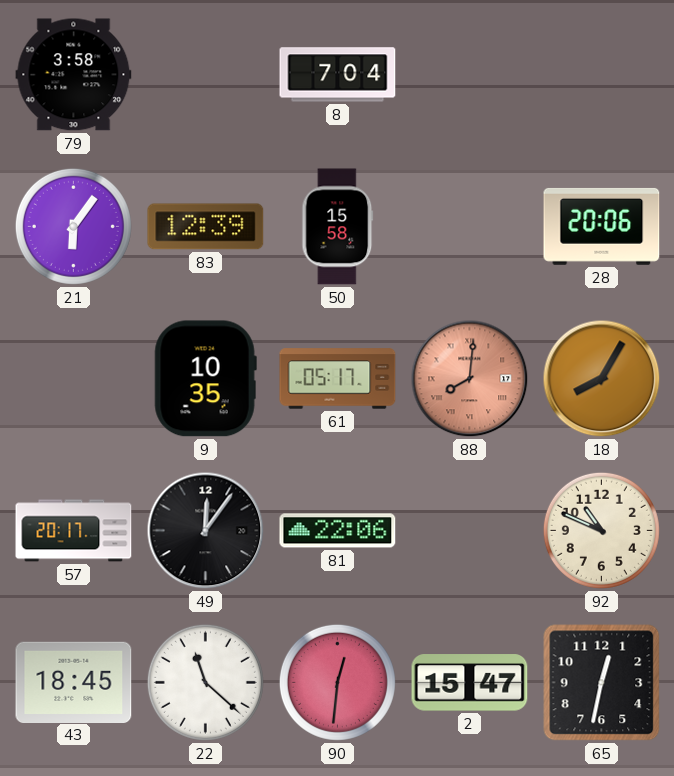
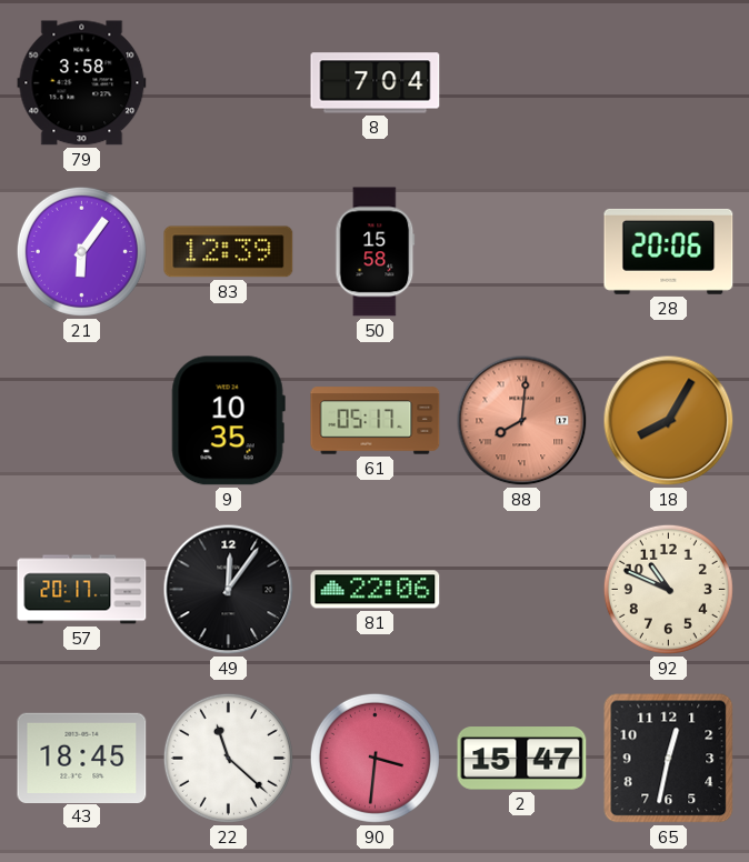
90: 12:31 -> 3:31 (374, 758)
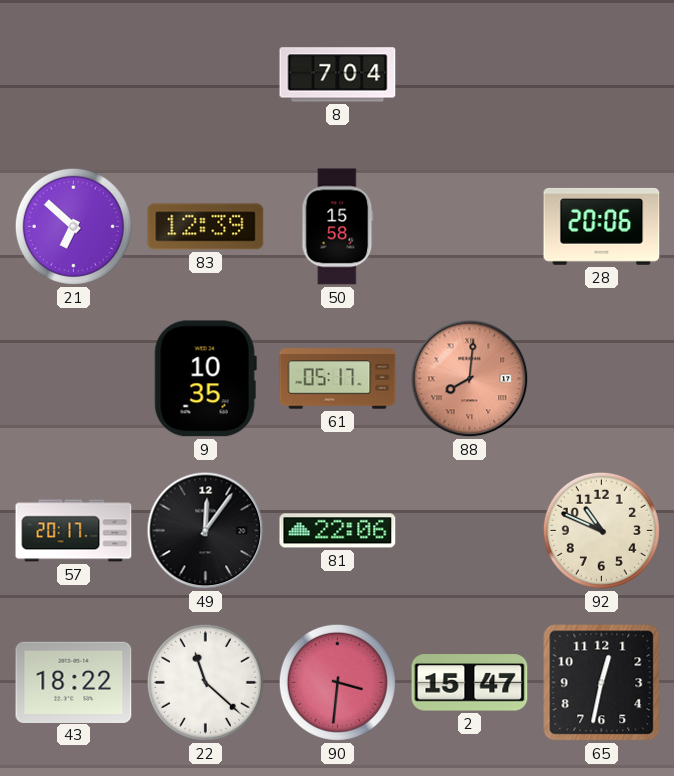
79: 3:58 -> none (82, 83)
21: 6:06 -> 6:52 (73, 226)
18: 8:05 -> none (669, 421)
43: 18:45 -> 18:22 (74, 682)
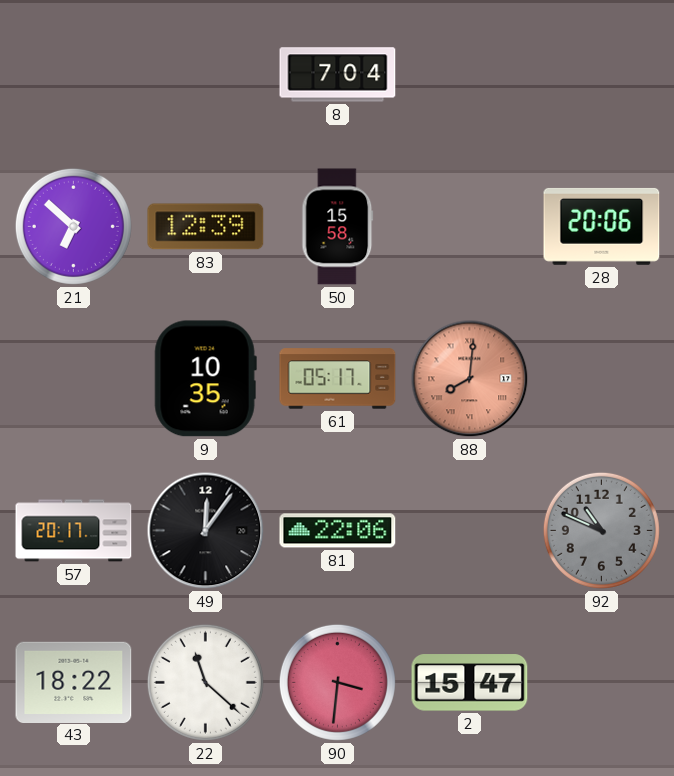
92 dial: cream -> grey (601, 530)
65: 12:32 -> none (602, 683)
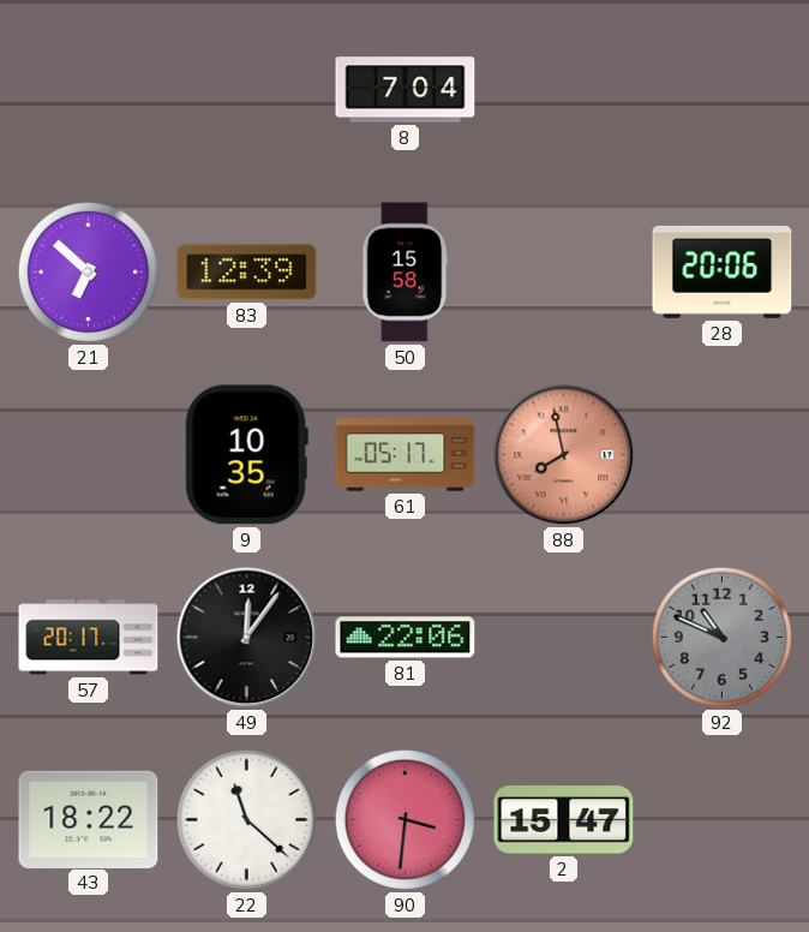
88: 8:01 -> 7:58 (564, 455)
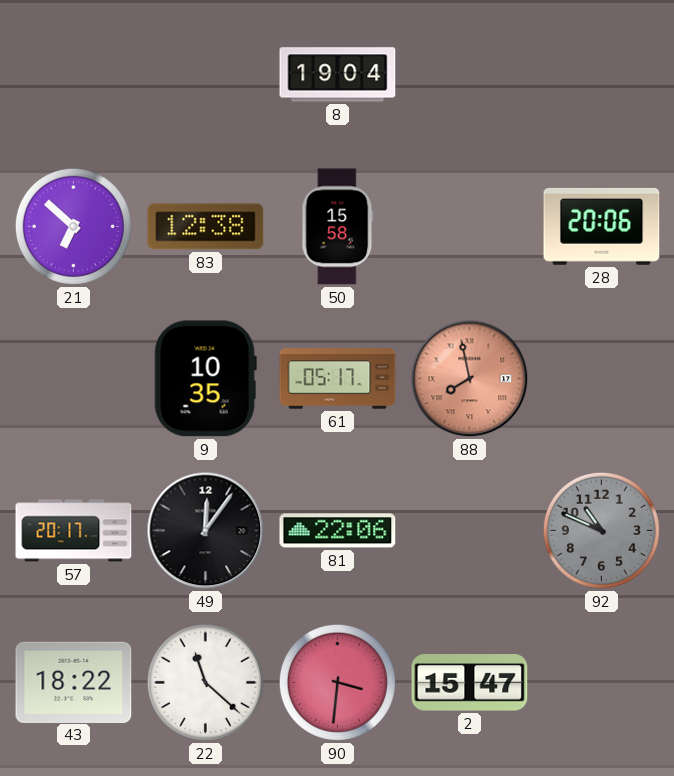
8: 7:04 -> 19:04 (338, 75)
83: 12:39 -> 12:38 (206, 227)
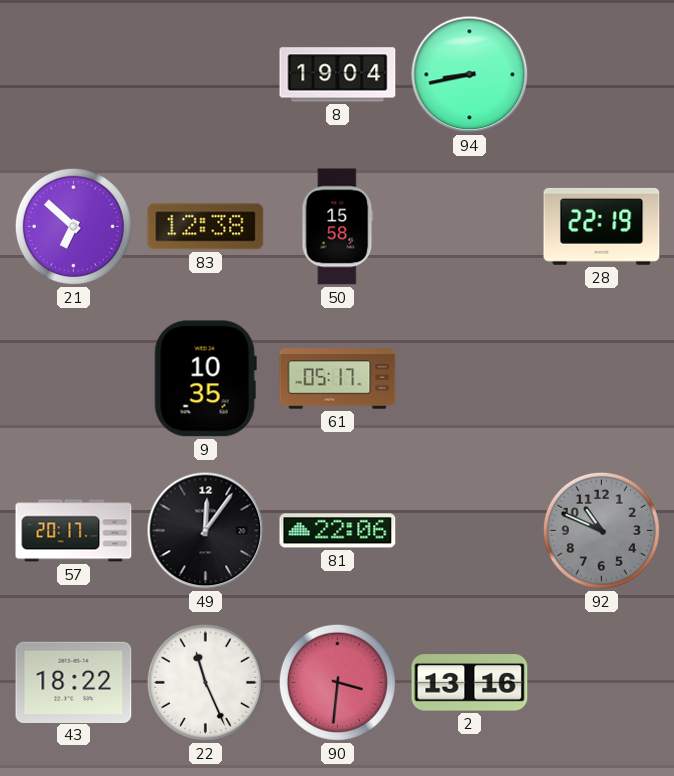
94: none -> 8:43 (470, 75)
28: 20:06 -> 22:19 (602, 226)
88: 7:58 -> none (470, 379)
22: 11:22 -> 11:26 (205, 682)
2: 15:47 -> 13:16 (470, 683)
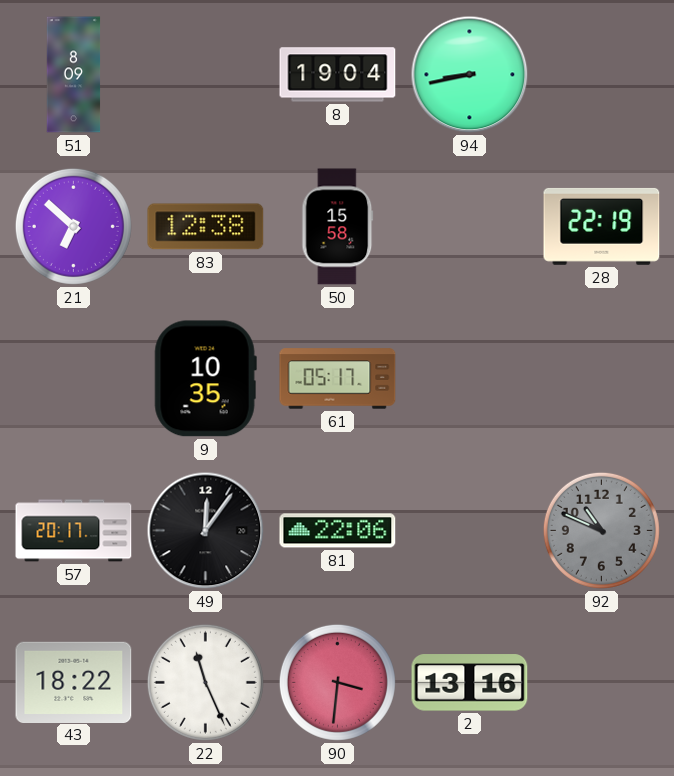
51: none -> 8:09 (74, 75)
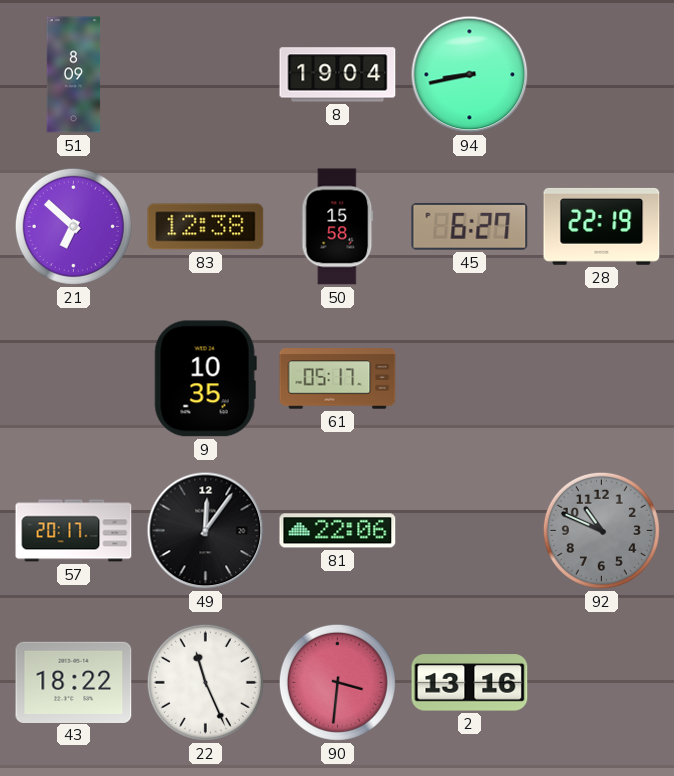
45: none -> 6:27 (470, 226)
